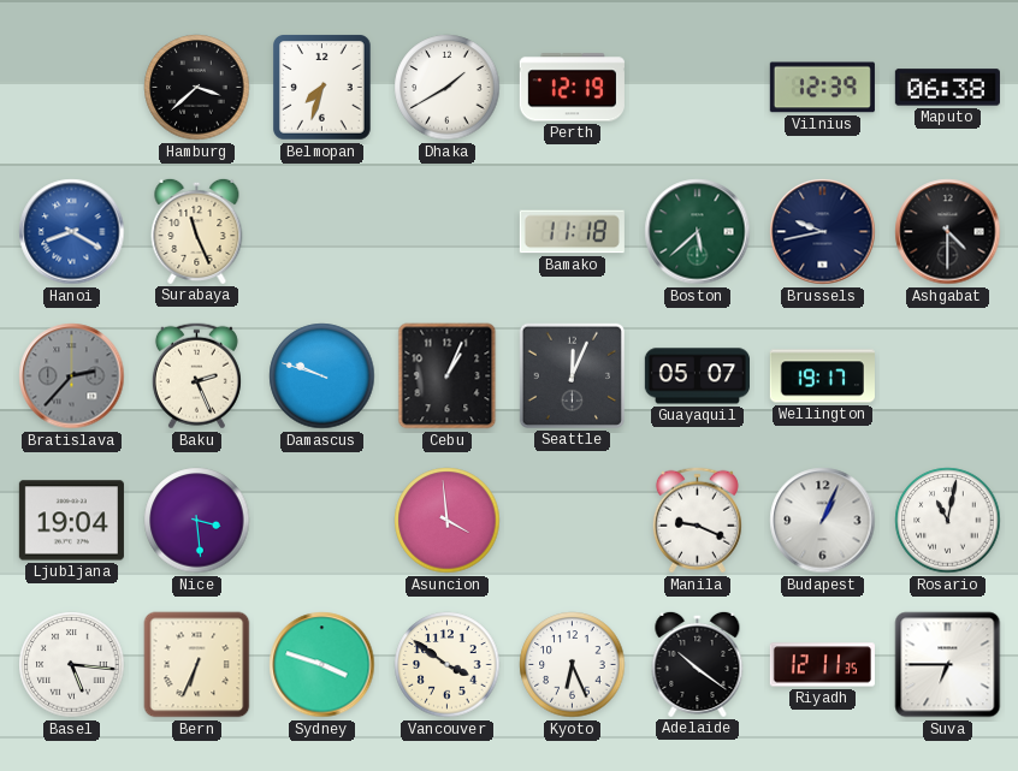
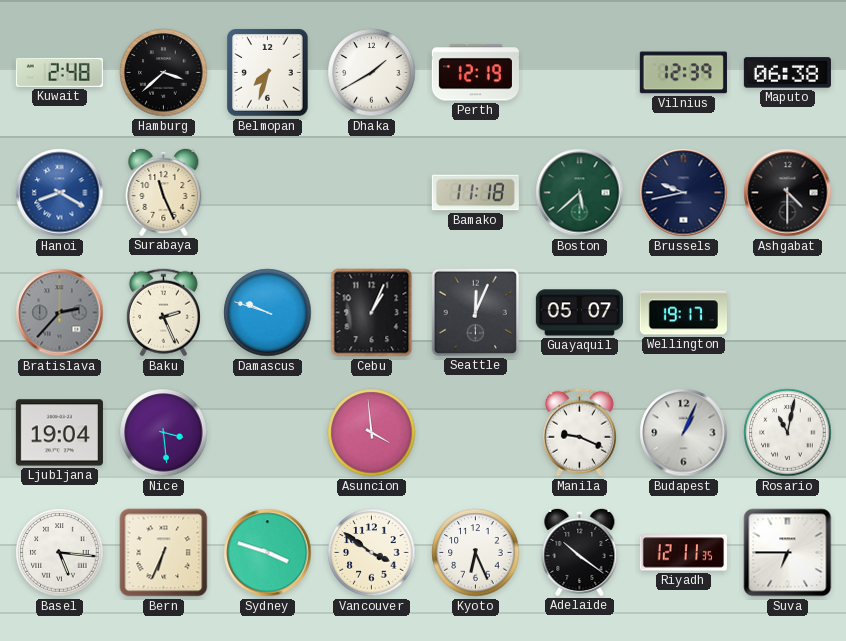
Kuwait: none -> 2:48 (59, 72)
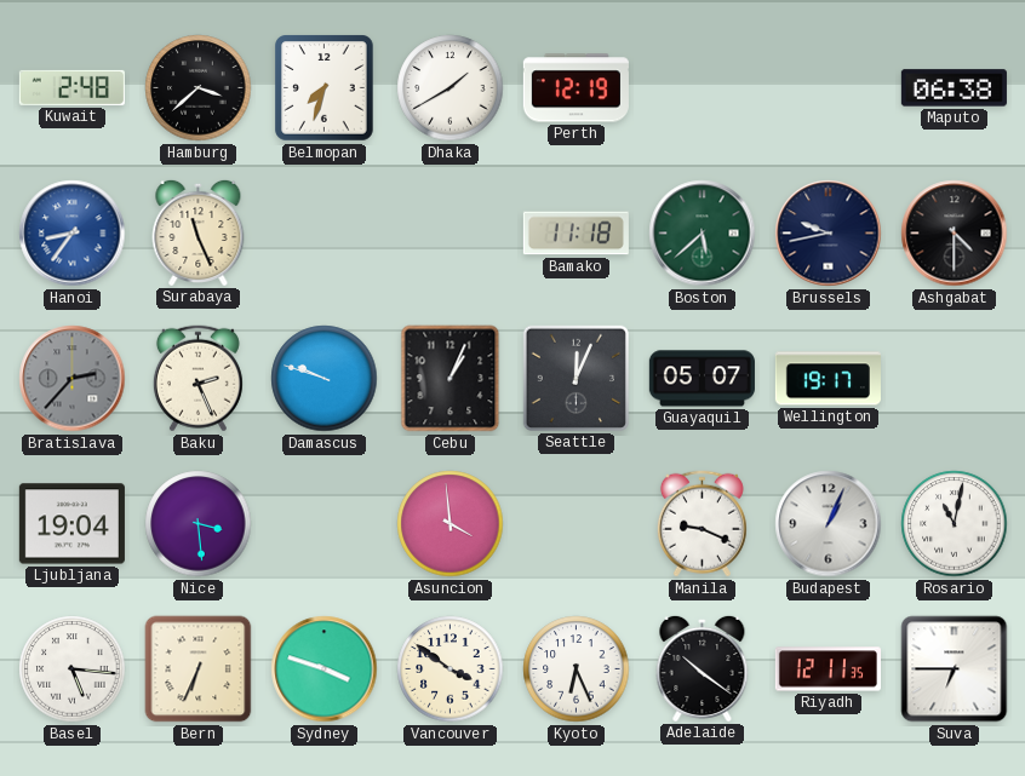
Vilnius: 12:39 -> none (683, 73)
Hanoi: 8:20 -> 8:36 (73, 234)
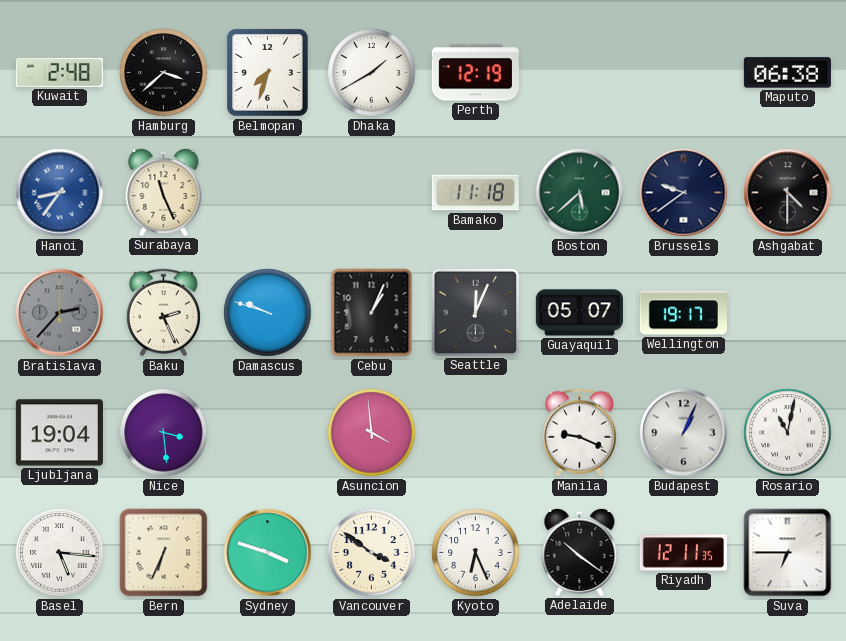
Brussels: 9:43 -> 9:39 (684, 193)
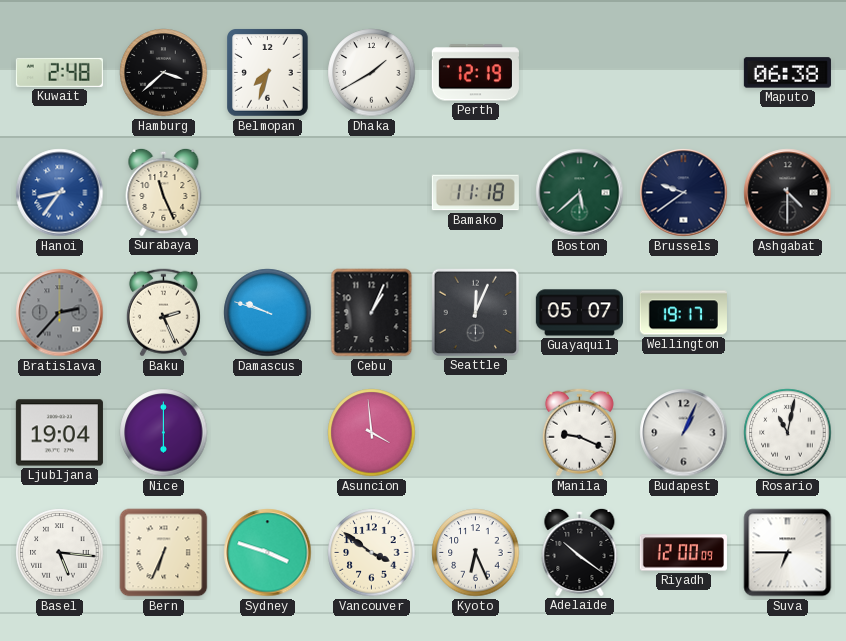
Nice: 3:29 -> 6:00 (164, 433)
Riyadh: 12:11 -> 12:00 (683, 553)
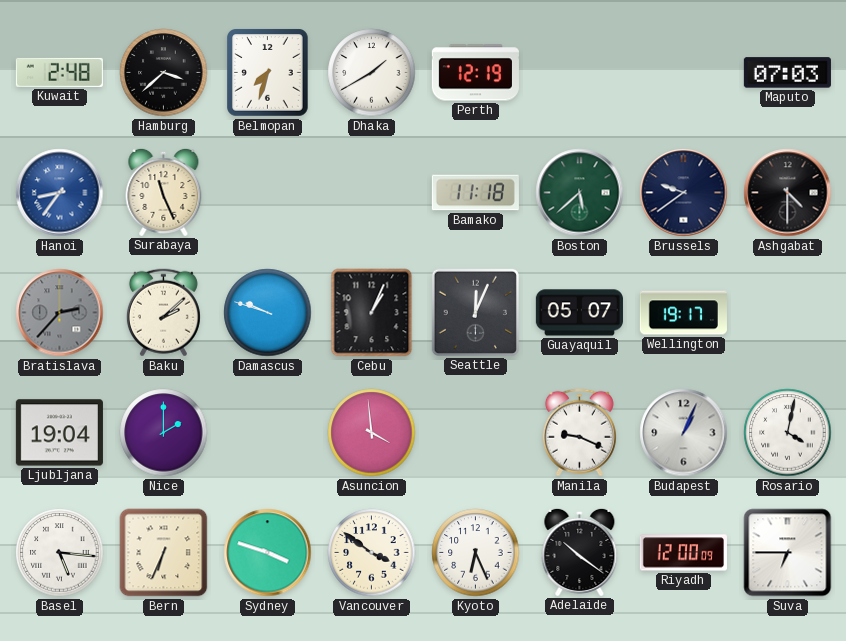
Maputo: 06:38 -> 07:03 (787, 73)
Baku: 2:26 -> 2:08 (163, 313)
Nice: 6:00 -> 2:00 (164, 433)
Rosario: 11:02 -> 4:02 (788, 433)
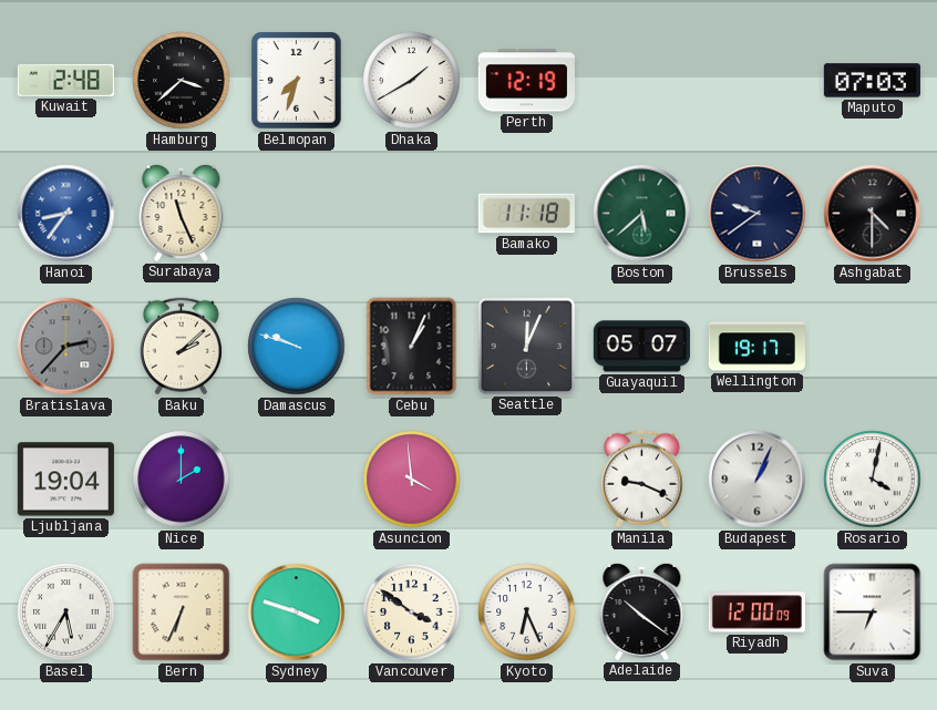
Basel: 5:16 -> 5:35 (66, 613)
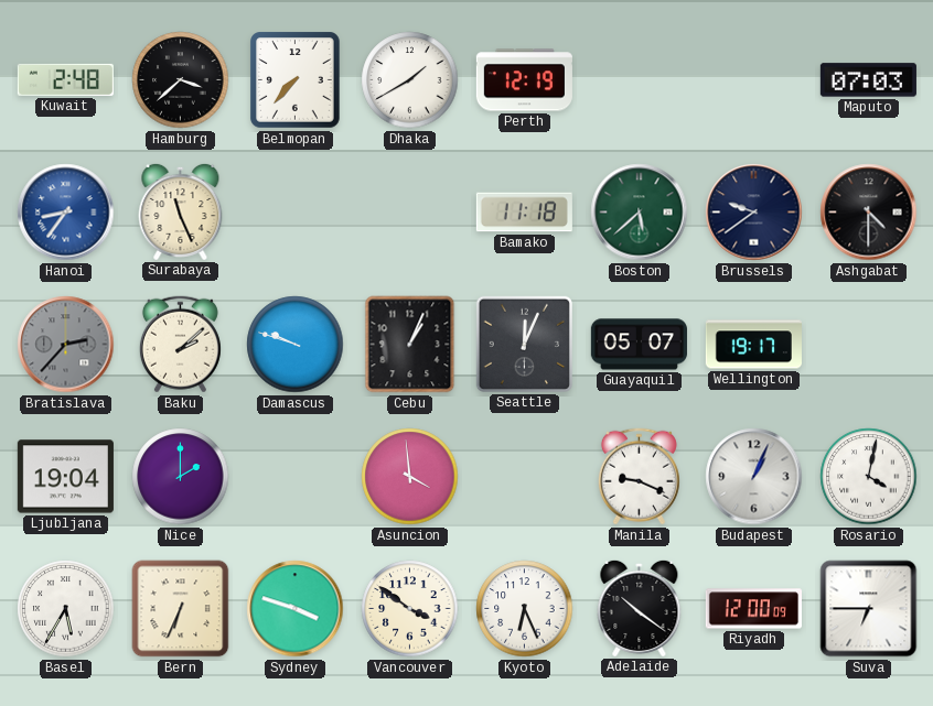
Belmopan: 7:33 -> 7:37 (296, 80)
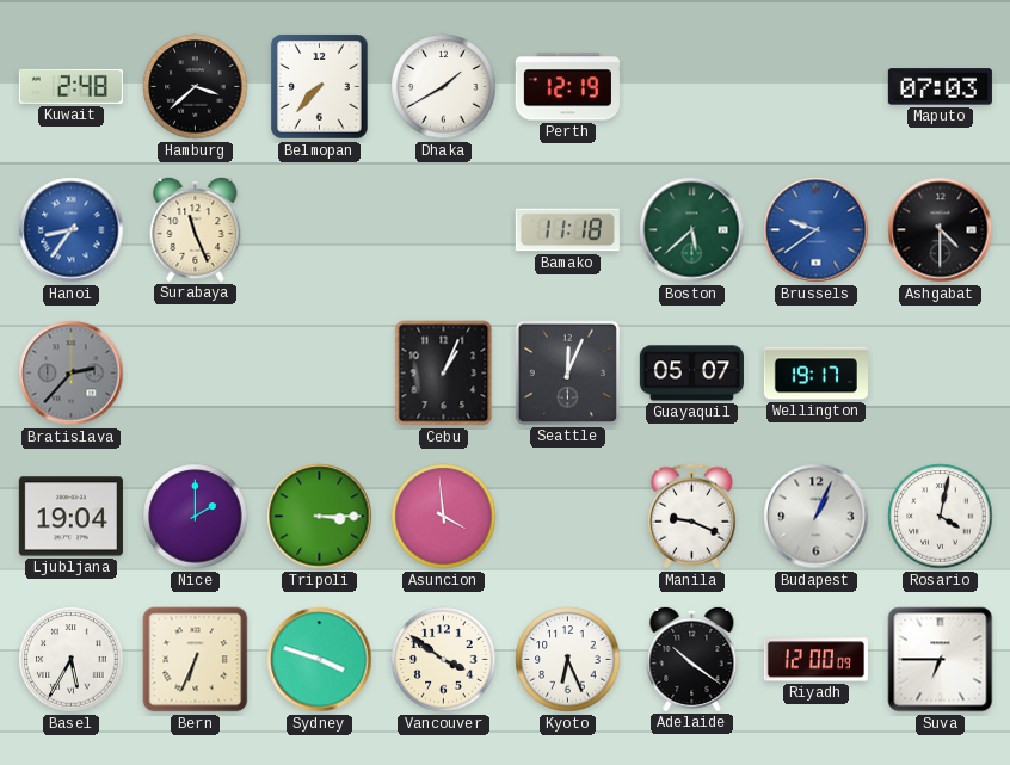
Brussels dial: navy -> blue (817, 230)
Baku: 2:08 -> none (180, 345)
Damascus: 9:48 -> none (296, 345)
Tripoli: none -> 3:15 (320, 517)
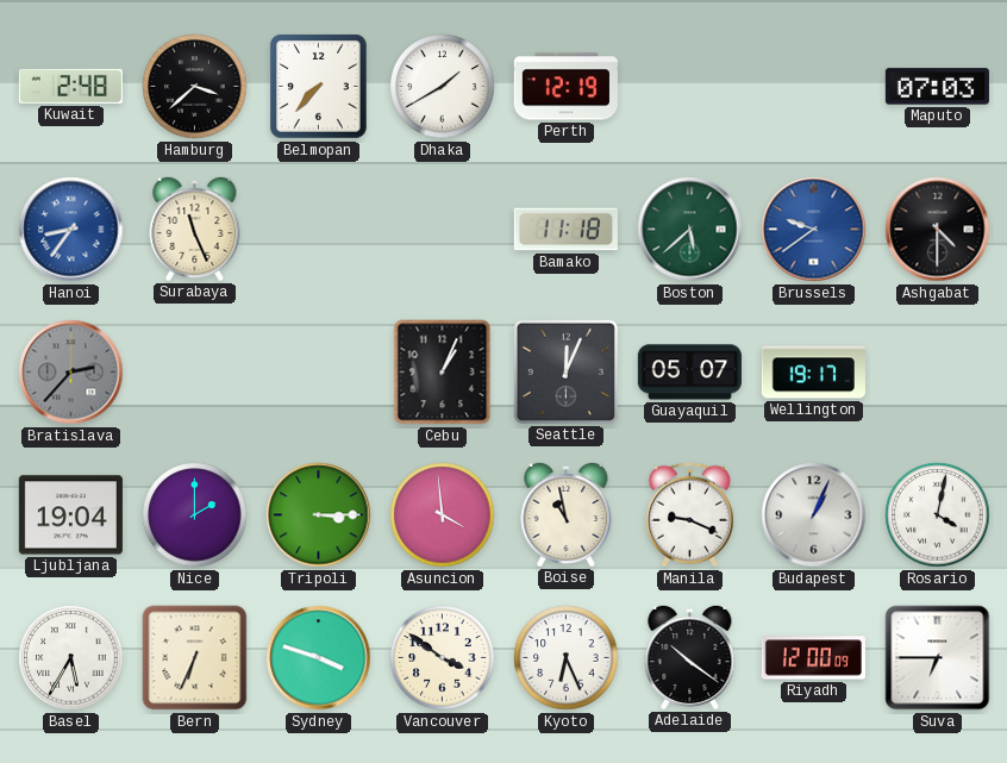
Boise: none -> 10:58 (567, 514)
